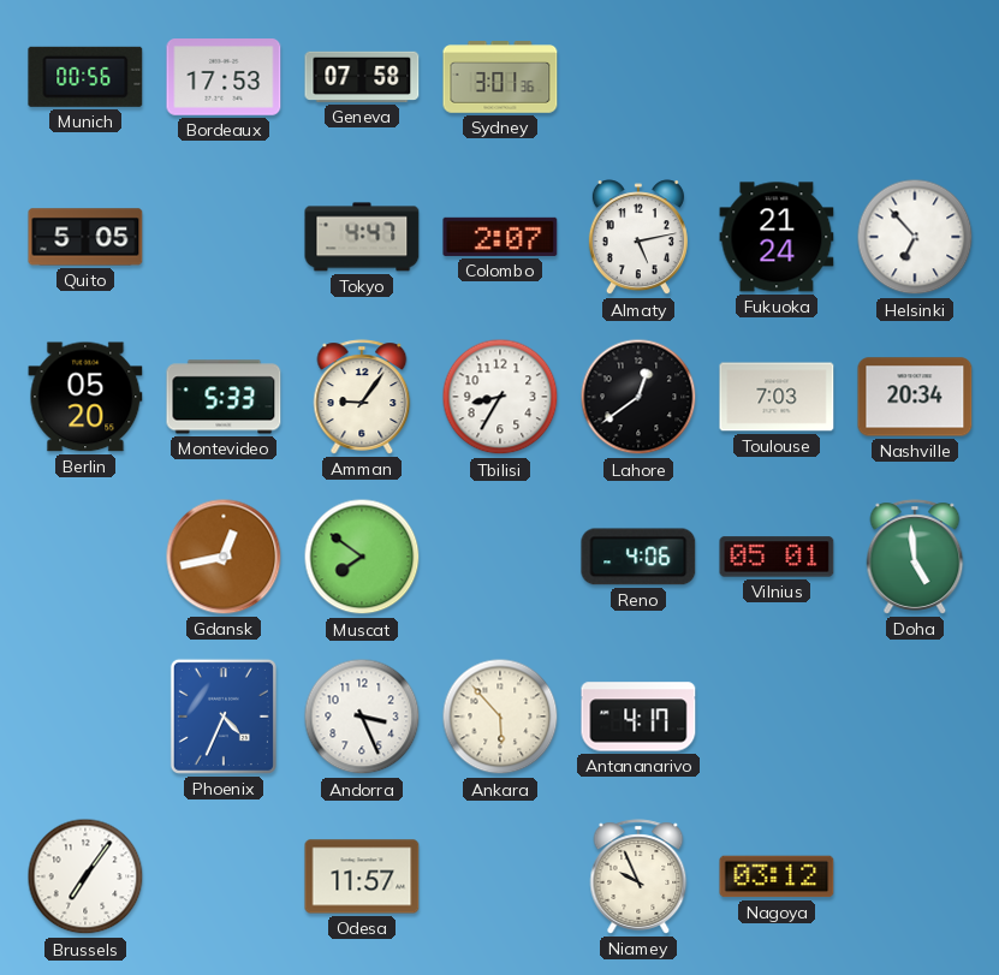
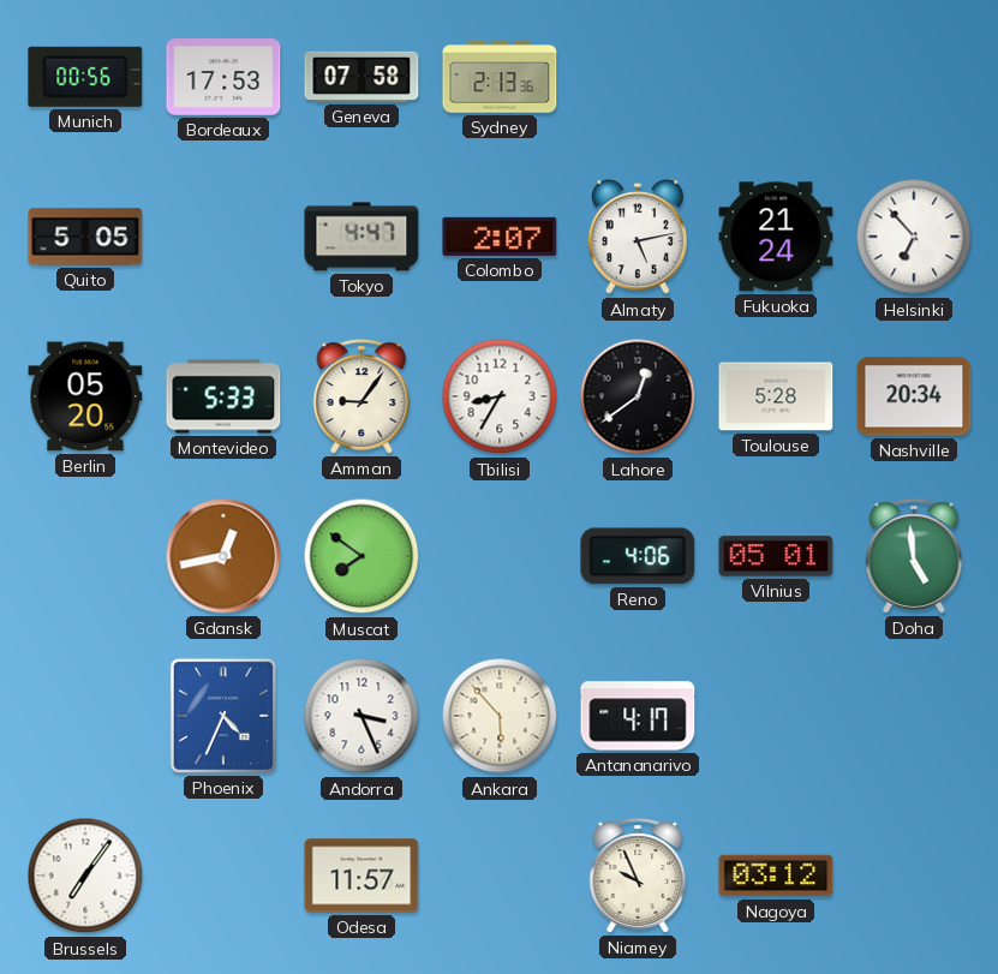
Sydney: 3:01 -> 2:13 (500, 77)
Toulouse: 7:03 -> 5:28 (776, 396)
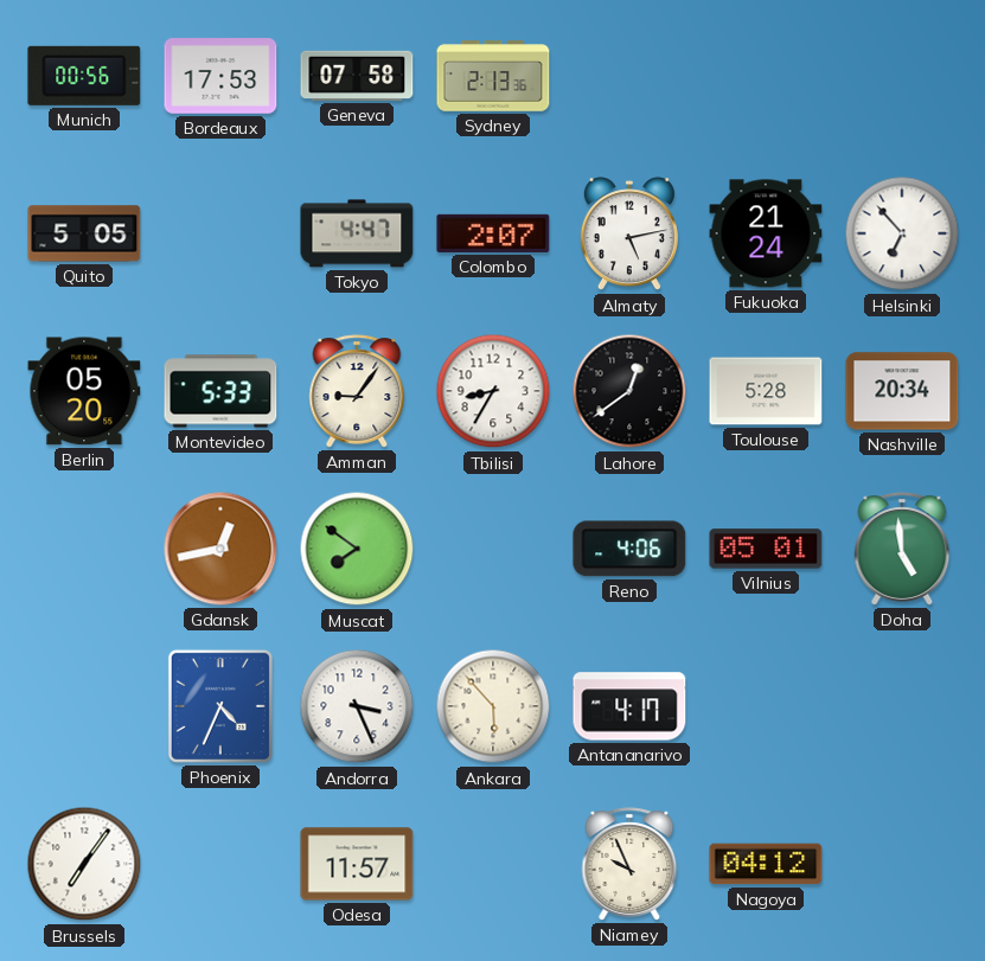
Nagoya: 03:12 -> 04:12 (766, 864)
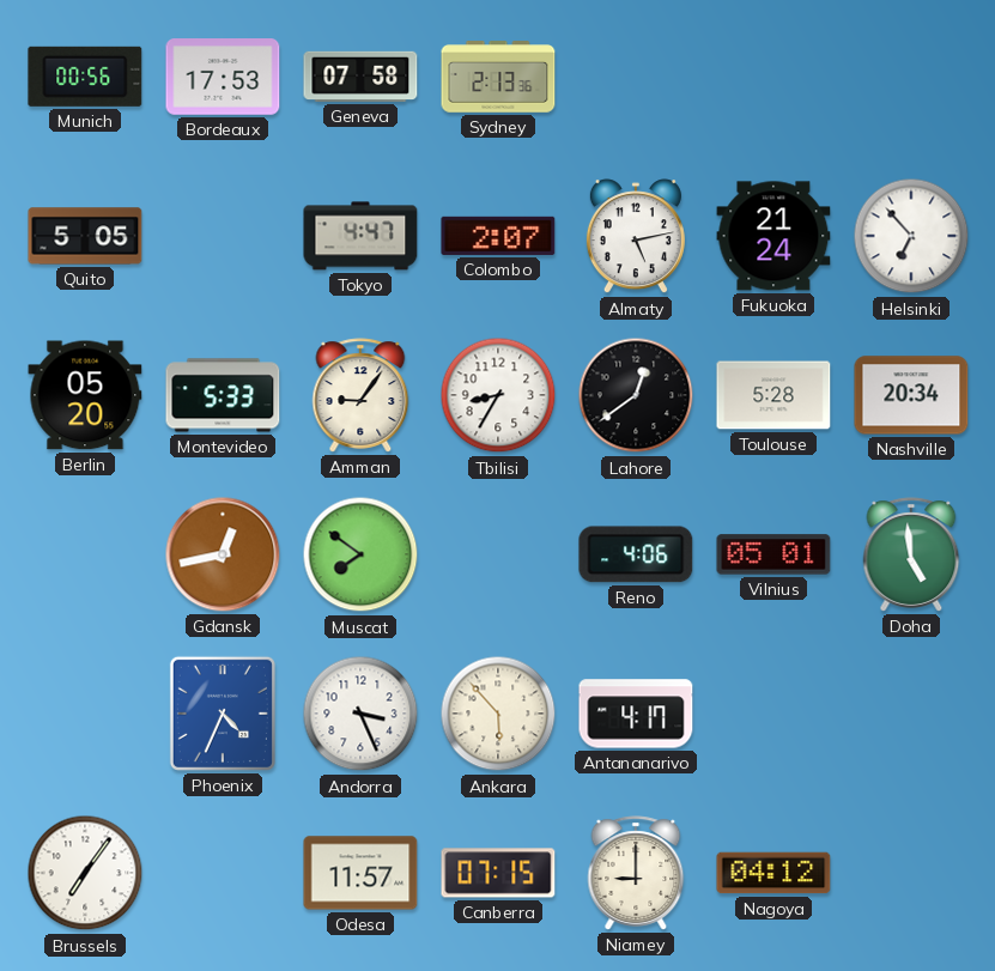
Canberra: none -> 07:15 (498, 873)
Niamey: 9:56 -> 9:00 (636, 873)
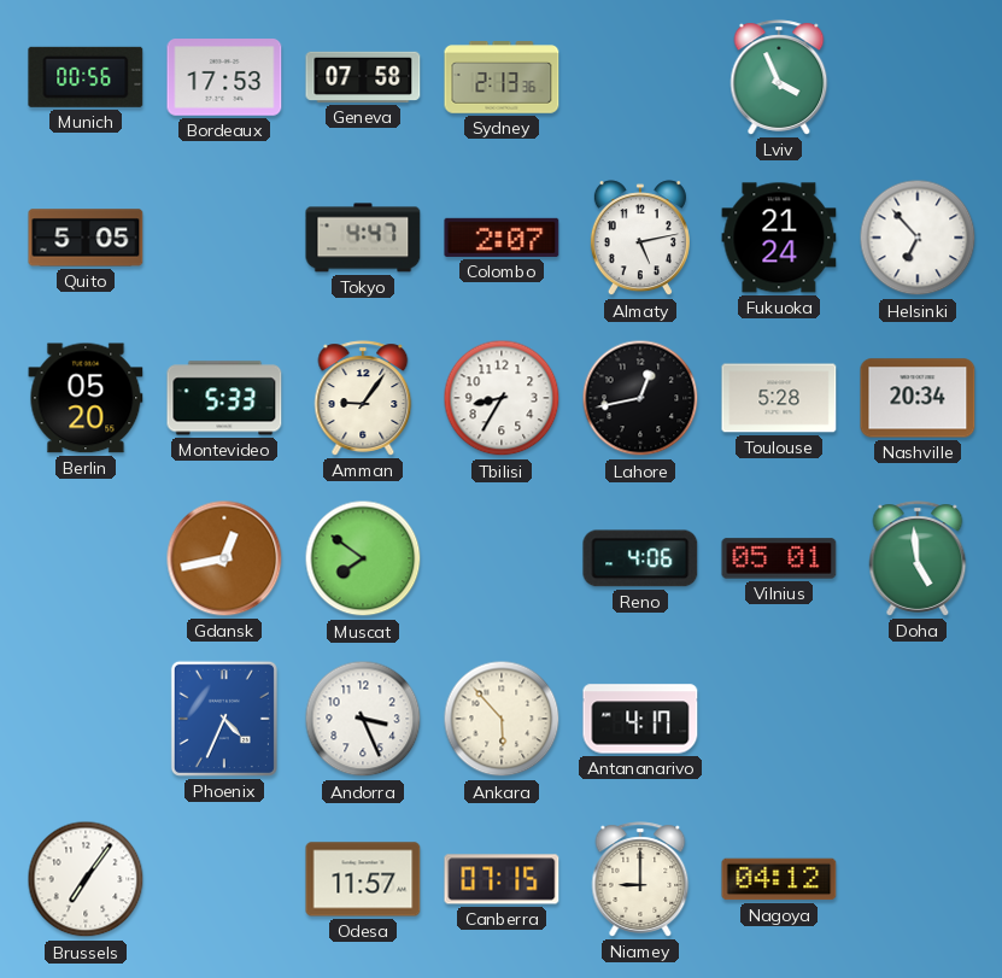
Lviv: none -> 3:56 (779, 77)
Lahore: 12:39 -> 12:43 (640, 398)
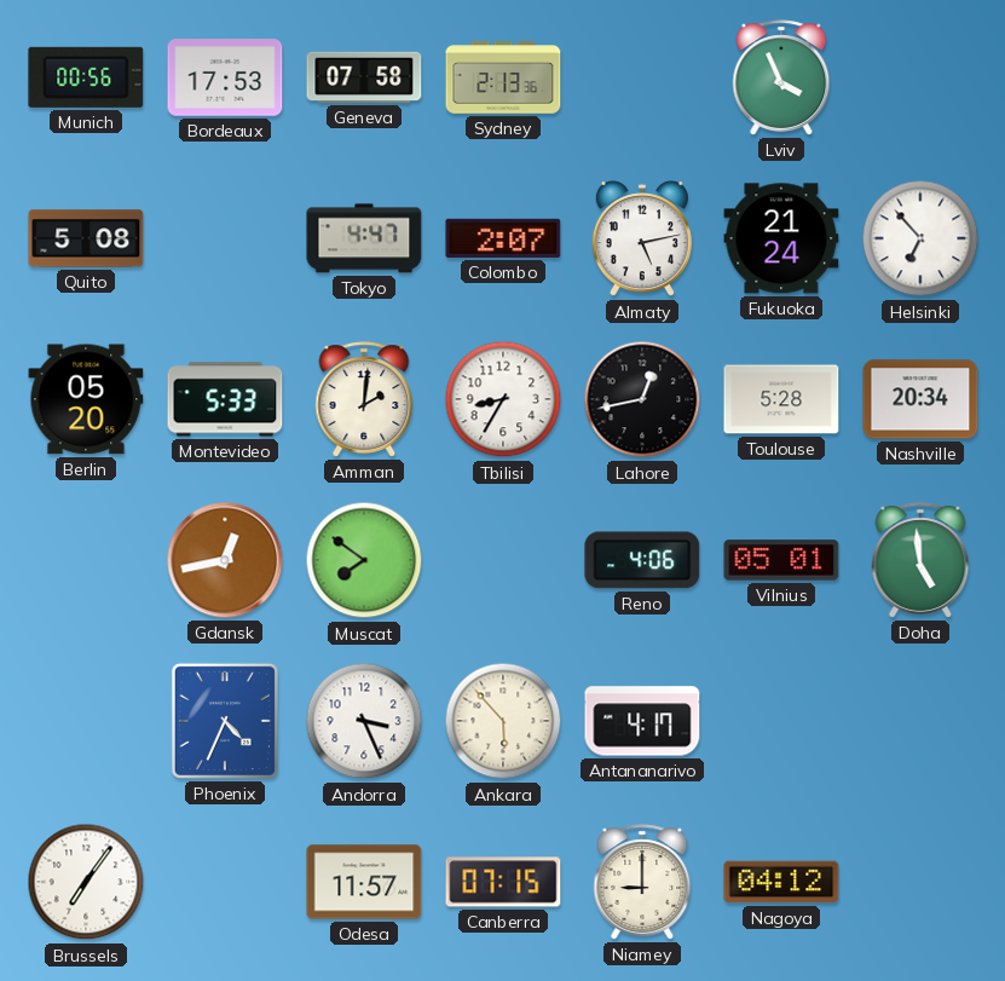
Quito: 5:05 -> 5:08 (86, 238)
Amman: 9:06 -> 2:01 (364, 399)
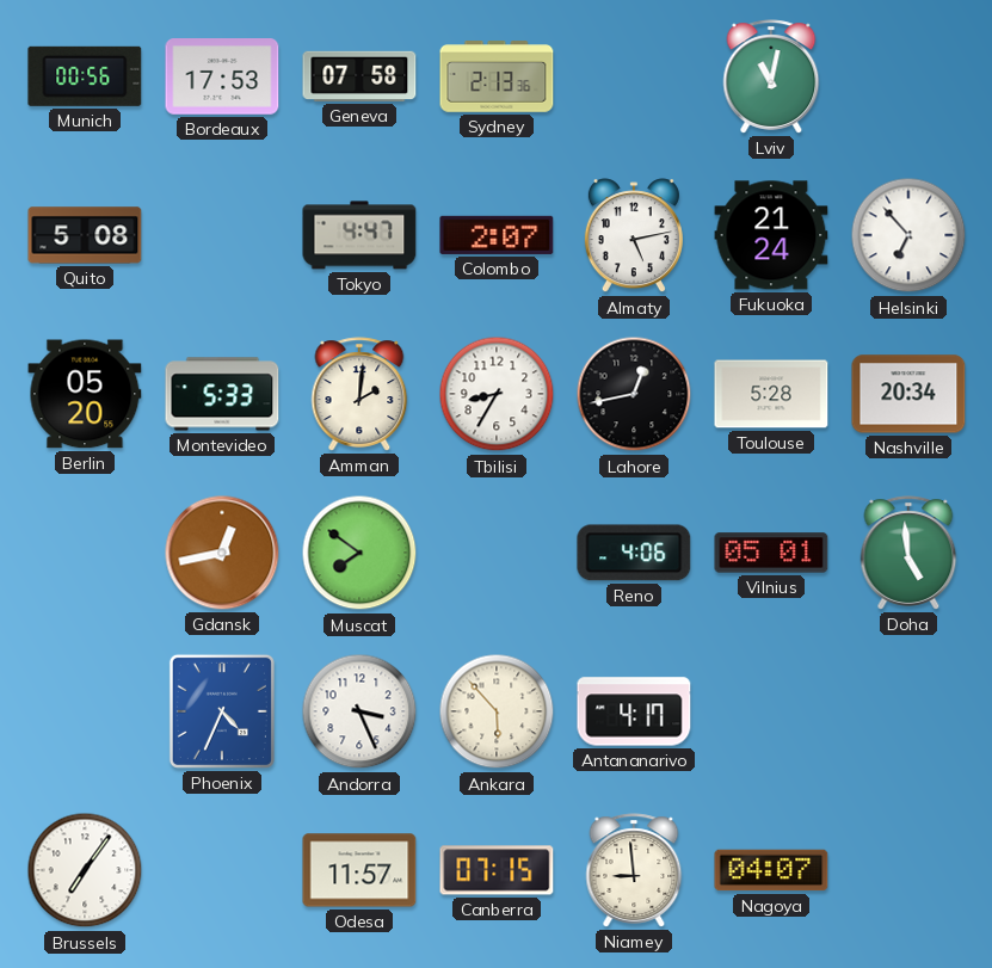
Lviv: 3:56 -> 11:02 (771, 76)
Niamey: 9:00 -> 8:59 (634, 870)
Nagoya: 04:12 -> 04:07 (771, 870)
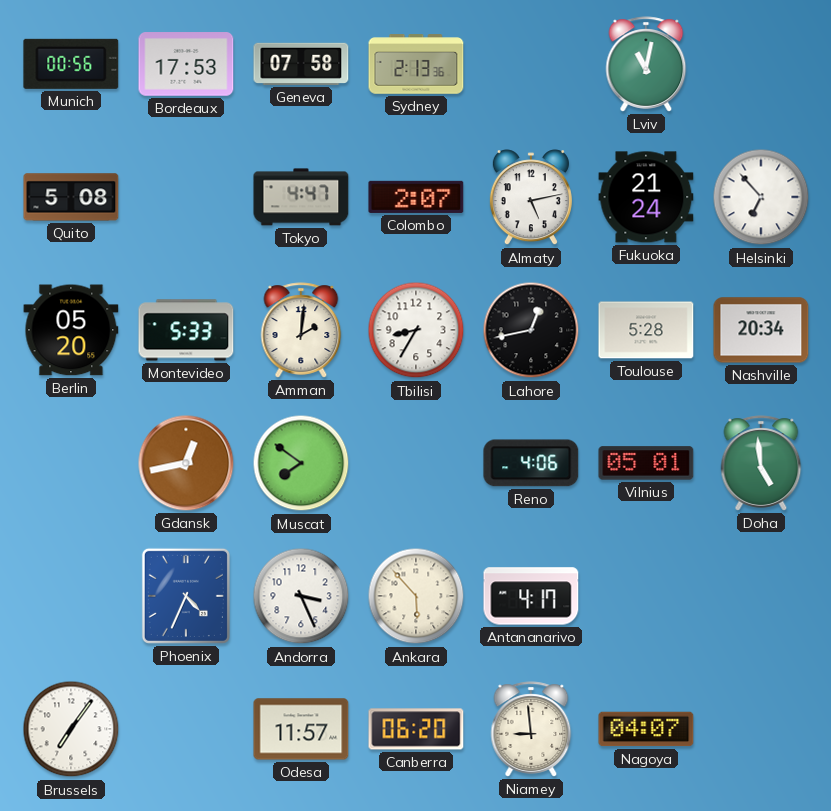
Canberra: 07:15 -> 06:20 (416, 729)
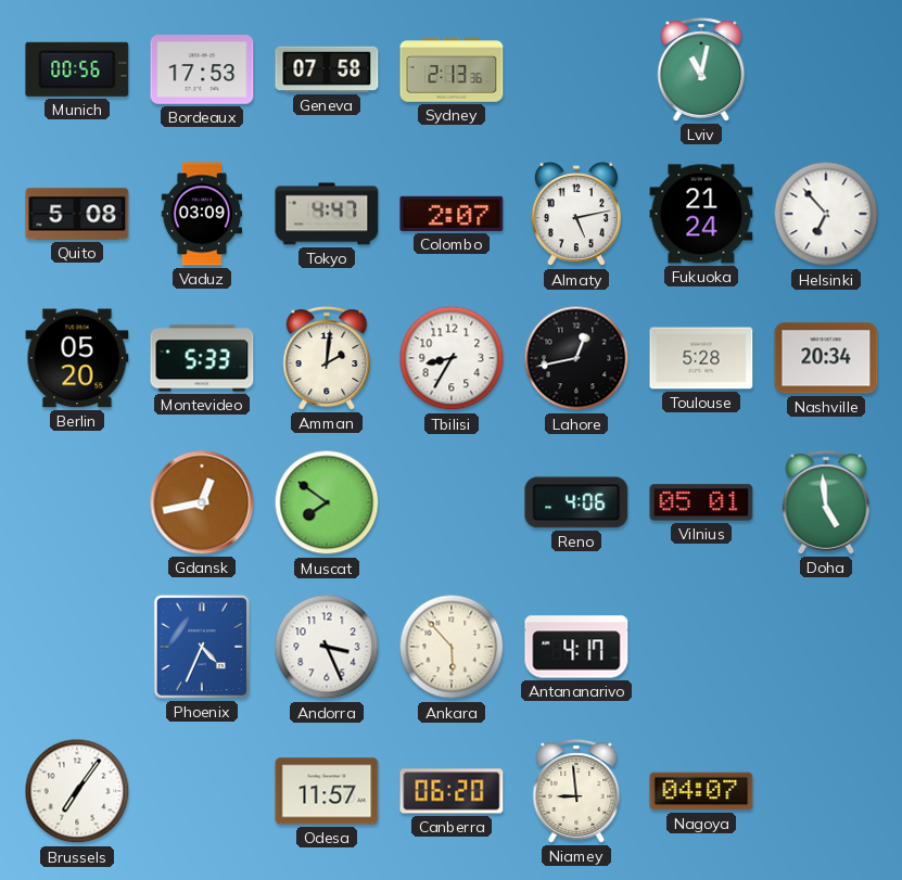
Vaduz: none -> 03:09 (202, 214)
